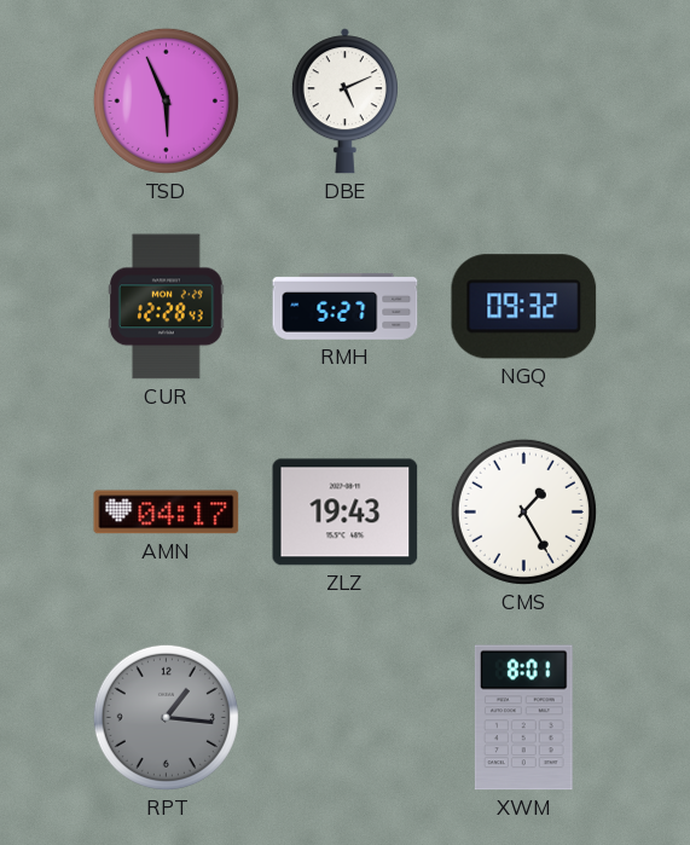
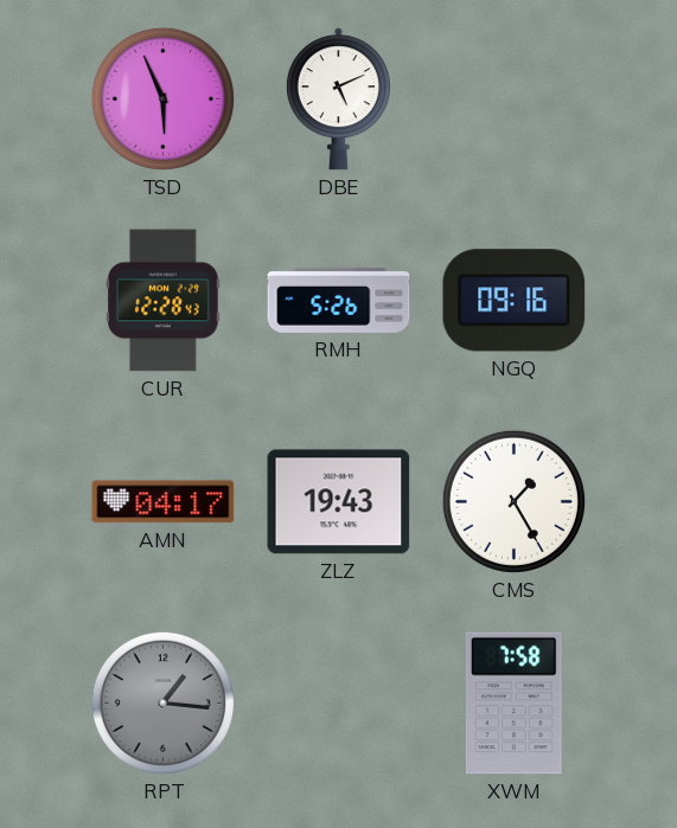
RMH: 5:27 -> 5:26 (339, 300)
NGQ: 09:32 -> 09:16 (515, 301)
XWM: 8:01 -> 7:58 (513, 704)
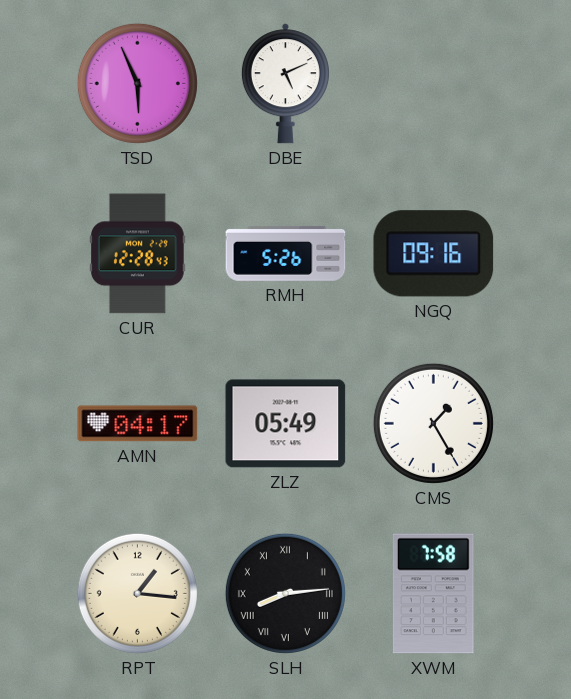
ZLZ: 19:43 -> 05:49 (286, 424)
RPT dial: grey -> cream (137, 593)
SLH: none -> 8:14 (285, 593)
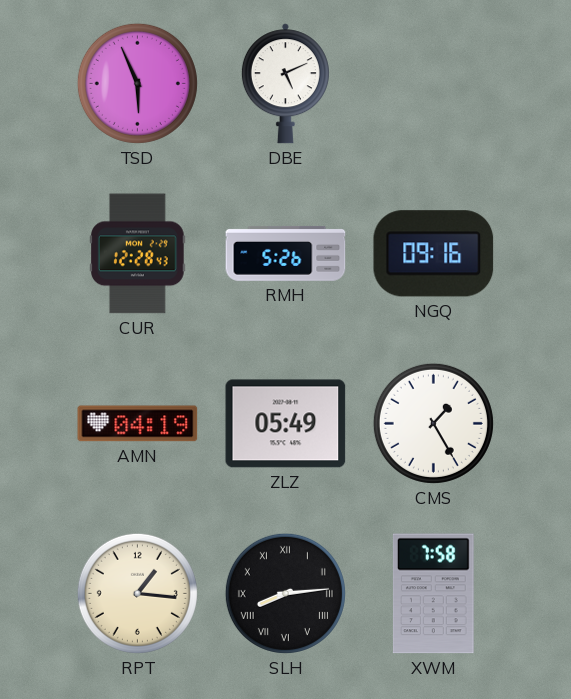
AMN: 04:17 -> 04:19 (138, 424)
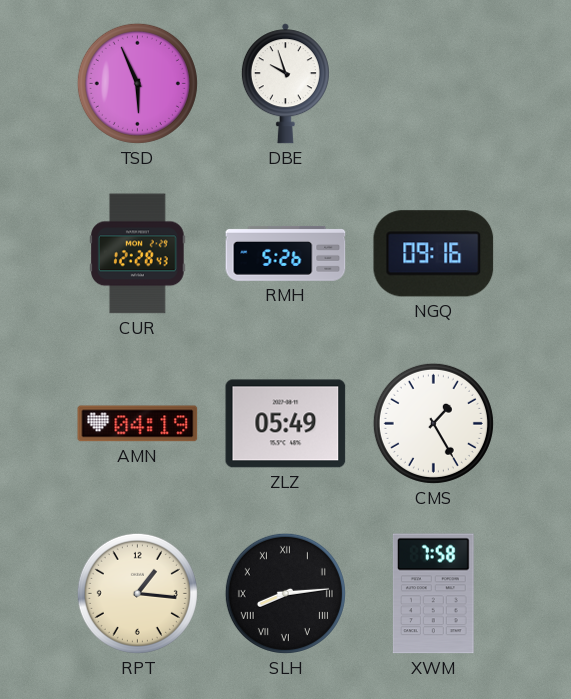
DBE: 5:11 -> 9:57 (285, 84)
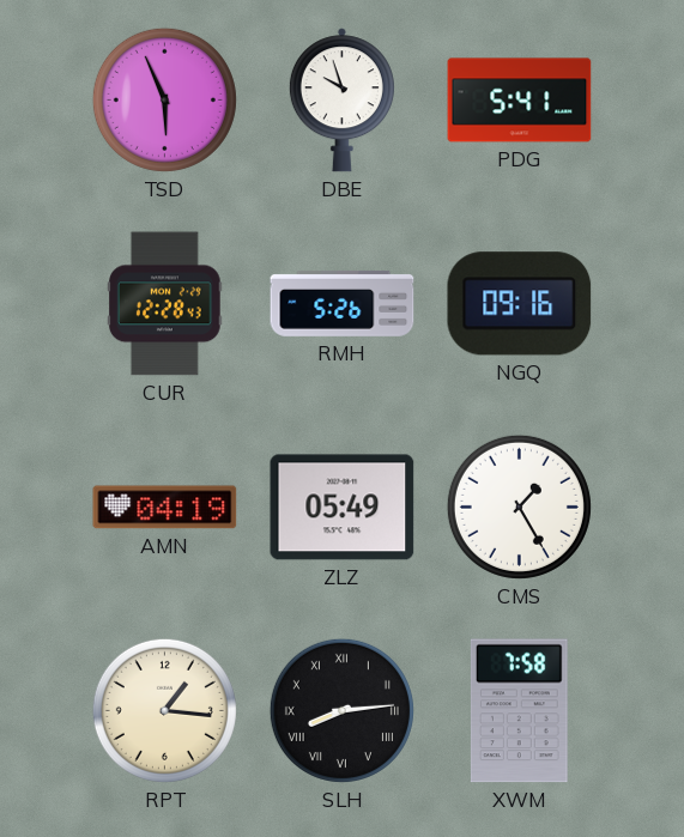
PDG: none -> 5:41 (520, 101)
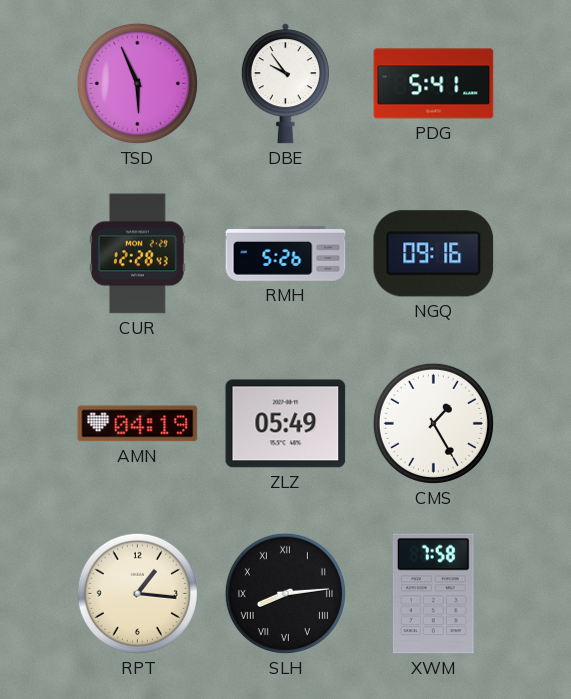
DBE: 9:57 -> 9:54 (285, 84)
